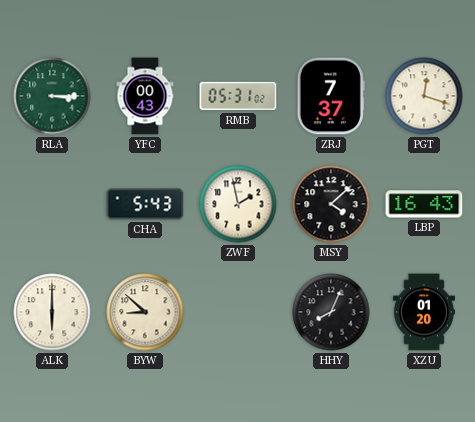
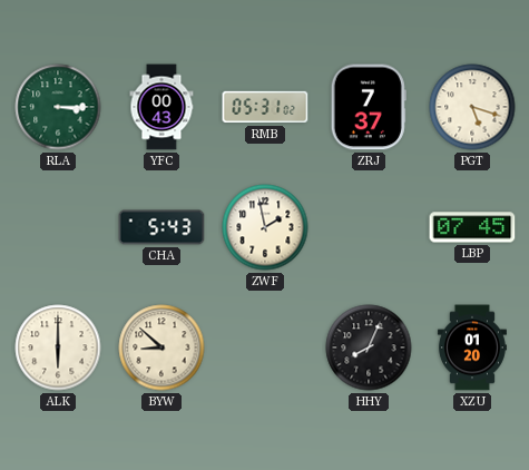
PGT: 12:18 -> 5:18 (472, 107)
MSY: 4:08 -> none (331, 204)
LBP: 16:43 -> 07:45 (472, 227)
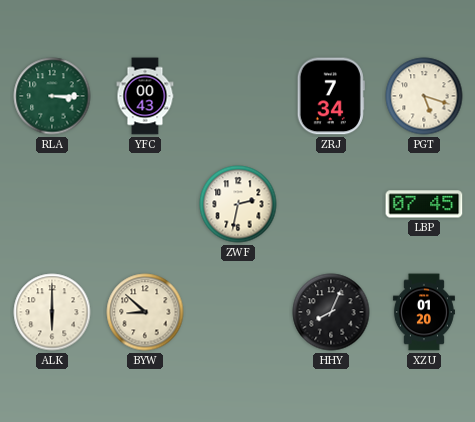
RMB: 05:31 -> none (265, 107)
ZRJ: 7:37 -> 7:34 (331, 96)
CHA: 5:43 -> none (161, 227)
ZWF: 1:58 -> 2:32 (238, 204)
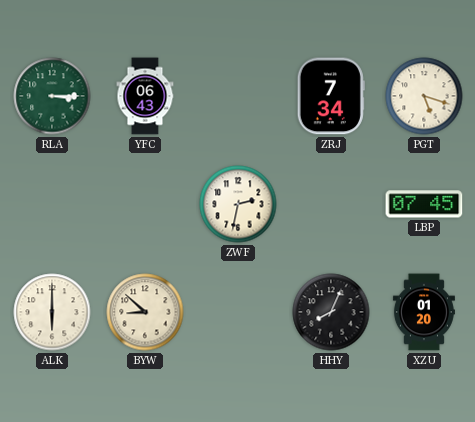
YFC: 00:43 -> 06:43 (145, 96)
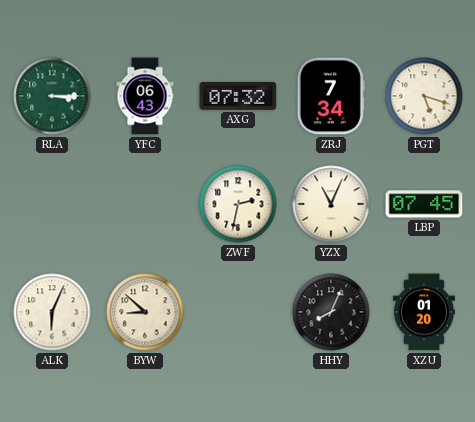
AXG: none -> 07:32 (238, 96)
YZX: none -> 11:04 (331, 204)
ALK: 6:00 -> 6:04 (52, 312)
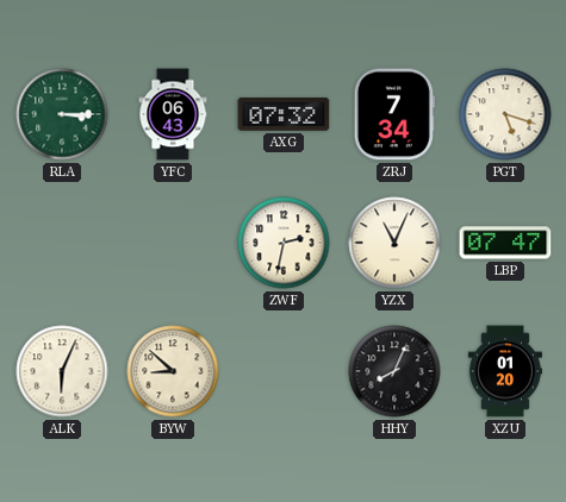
LBP: 07:45 -> 07:47 (505, 243)
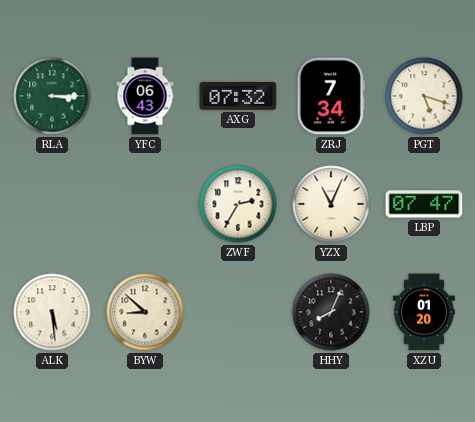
ZWF: 2:32 -> 2:35 (238, 204)
ALK: 6:04 -> 5:29 (52, 312)
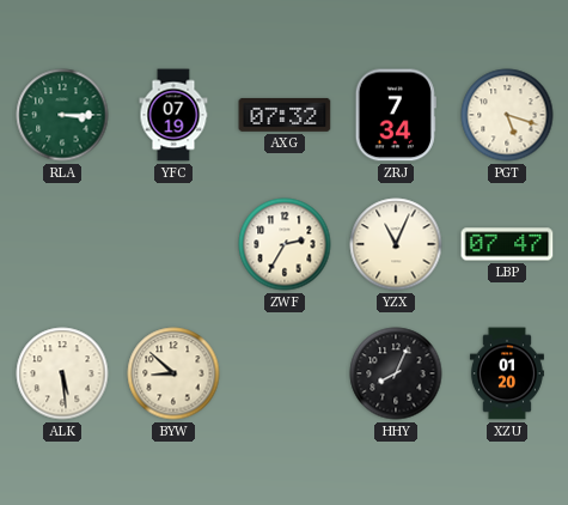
YFC: 06:43 -> 07:19 (173, 115)
